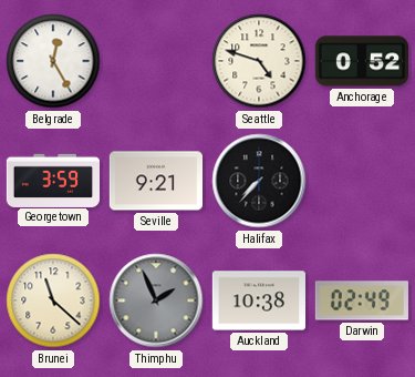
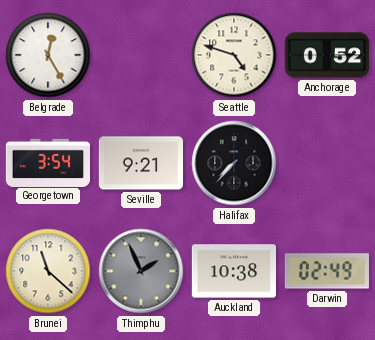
Georgetown: 3:59 -> 3:54 (47, 162)
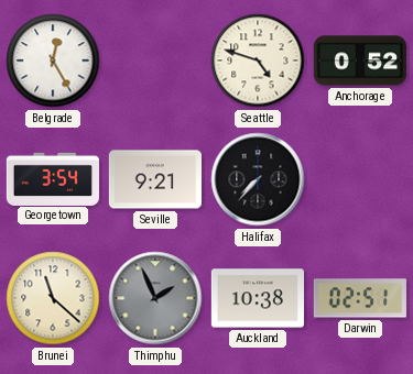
Darwin: 02:49 -> 02:51 (360, 298)
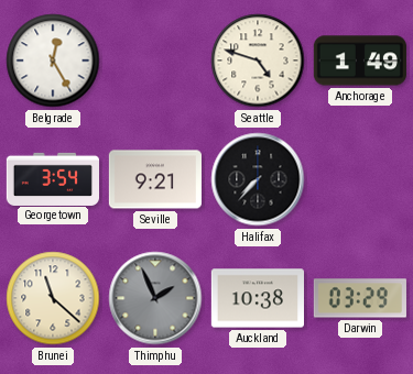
Anchorage: 0:52 -> 1:49 (360, 61)
Darwin: 02:51 -> 03:29 (360, 298)
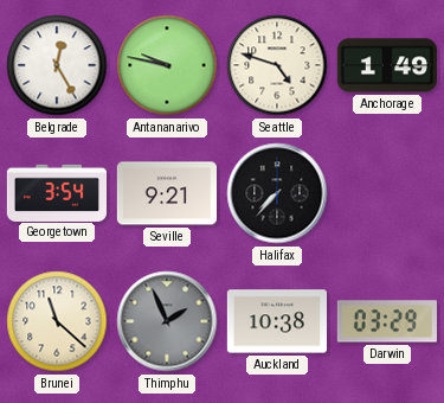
Antananarivo: none -> 9:47 (167, 65)
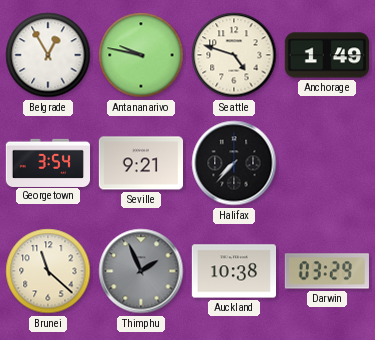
Belgrade: 12:25 -> 12:55 (48, 55)
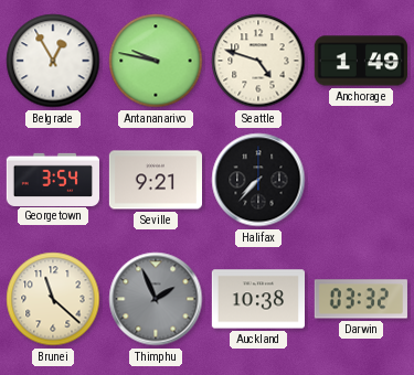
Darwin: 03:29 -> 03:32 (361, 299)
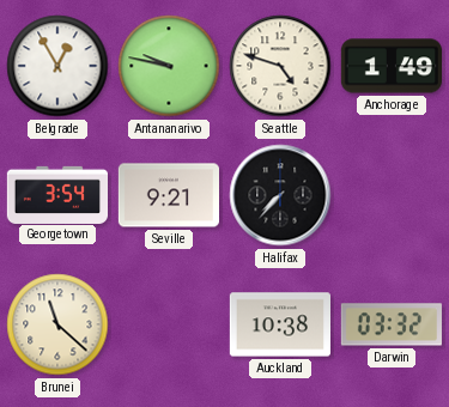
Thimphu: 1:56 -> none (156, 299)
